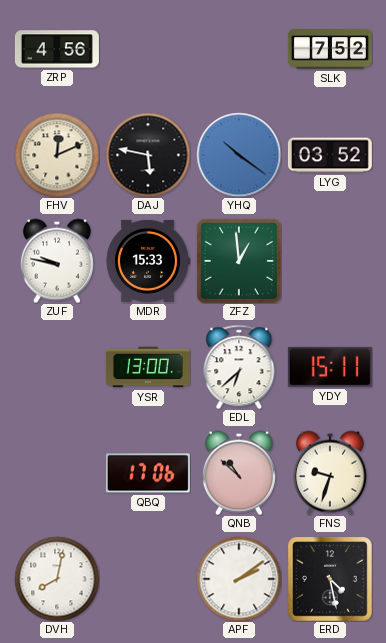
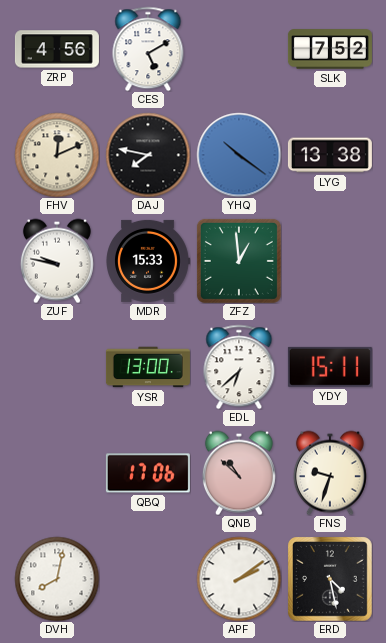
CES: none -> 5:10 (148, 49)
DAJ: 5:47 -> 7:47 (148, 155)
LYG: 03:52 -> 13:38 (330, 155)
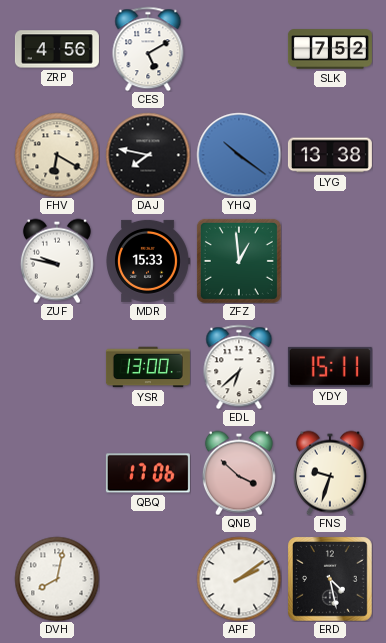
FHV: 12:11 -> 6:20 (57, 155)
QNB: 10:52 -> 3:52 (239, 473)
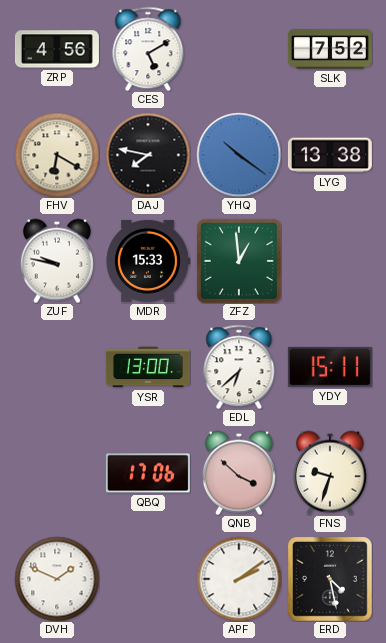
DVH: 8:02 -> 1:49 (57, 579)
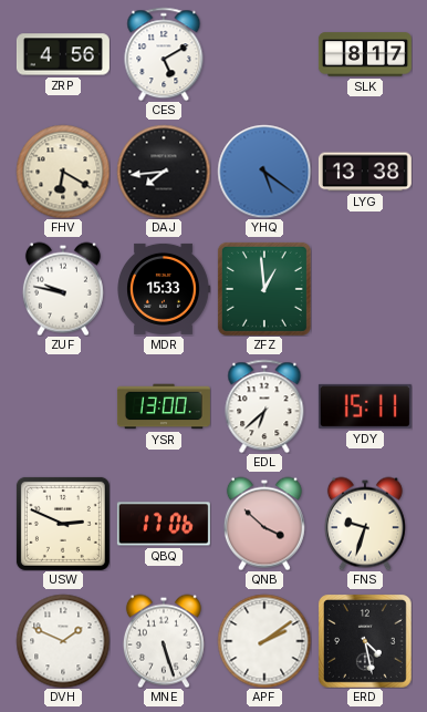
SLK: 7:52 -> 8:17 (365, 54)
DAJ: 7:47 -> 7:44 (164, 172)
YHQ: 10:21 -> 5:21 (264, 172)
USW: none -> 2:49 (63, 524)
MNE: none -> 5:27 (164, 641)
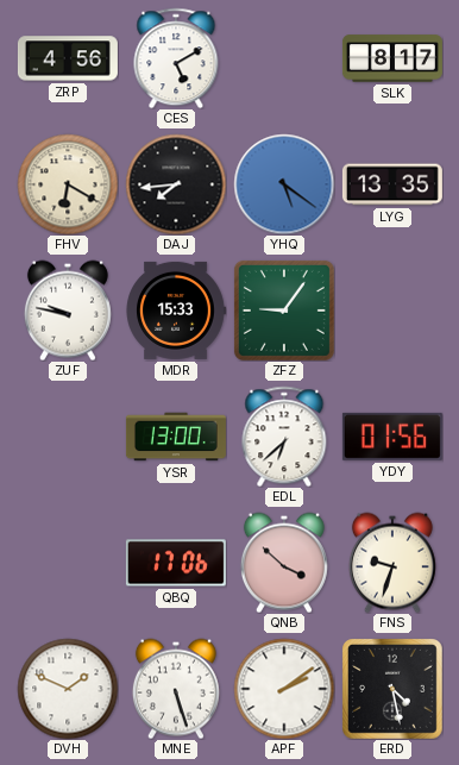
LYG: 13:38 -> 13:35 (392, 184)
ZFZ: 12:59 -> 9:06 (284, 311)
YDY: 15:11 -> 01:56 (392, 437)
USW: 2:49 -> none (63, 524)
